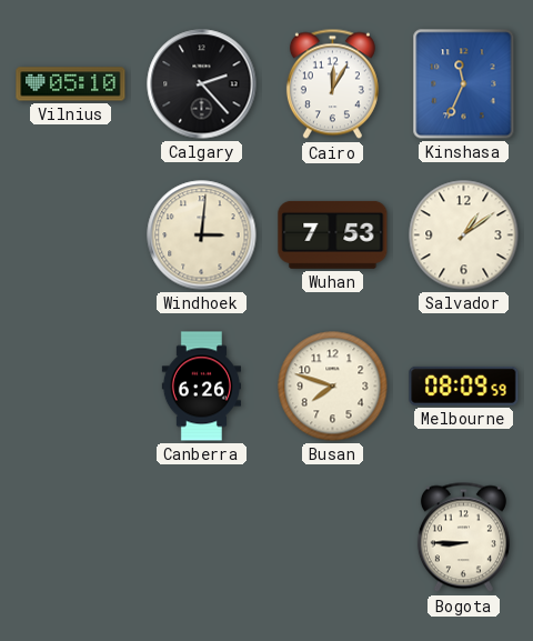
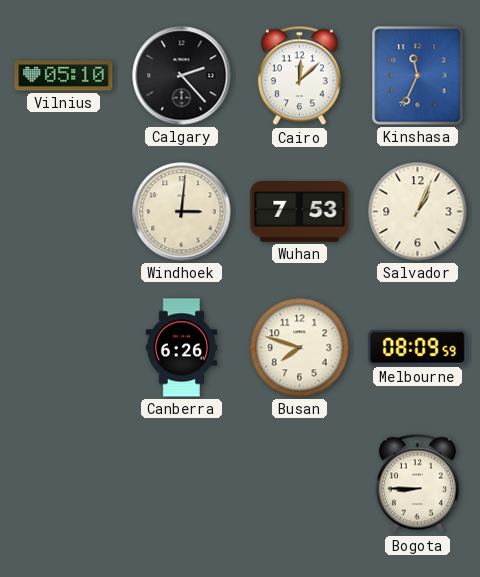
Cairo: 12:05 -> 12:08 (299, 76)
Salvador: 1:09 -> 1:04 (418, 212)
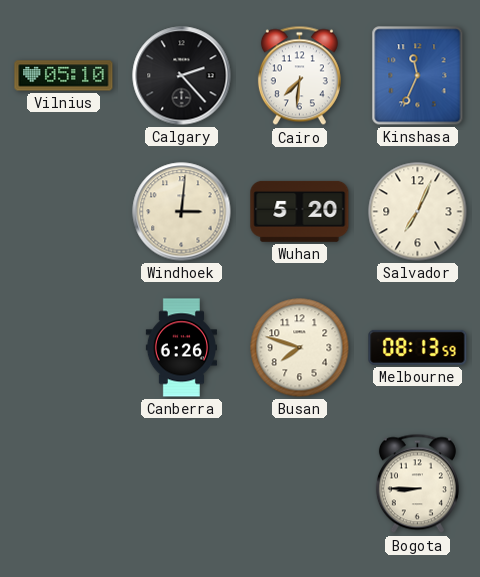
Cairo: 12:08 -> 7:31 (299, 76)
Wuhan: 7:53 -> 5:20 (300, 211)
Salvador: 1:04 -> 7:04 (418, 212)
Melbourne: 08:09 -> 08:13 (418, 347)
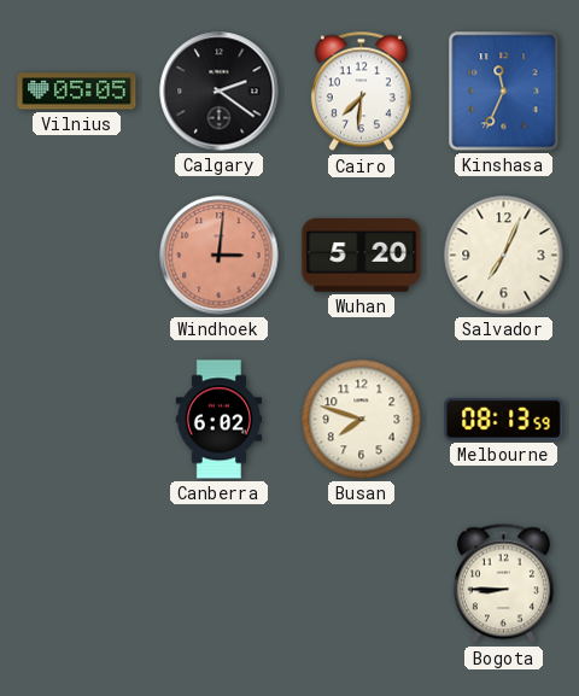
Vilnius: 05:10 -> 05:05 (77, 92)
Calgary: 2:23 -> 2:21 (220, 92)
Windhoek dial: cream -> salmon (220, 256)
Canberra: 6:26 -> 6:02 (218, 420)
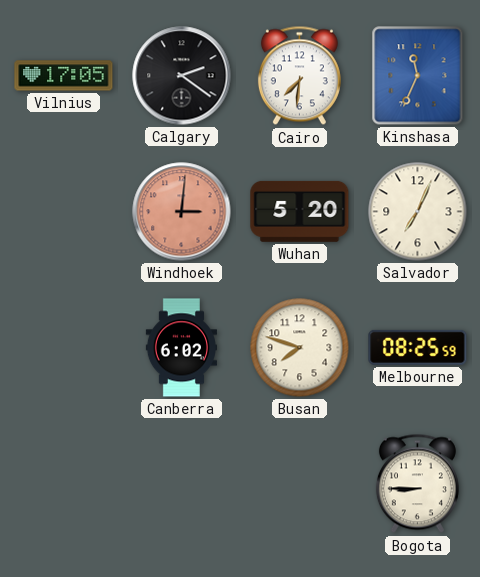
Vilnius: 05:05 -> 17:05 (64, 76)
Melbourne: 08:13 -> 08:25 (418, 347)
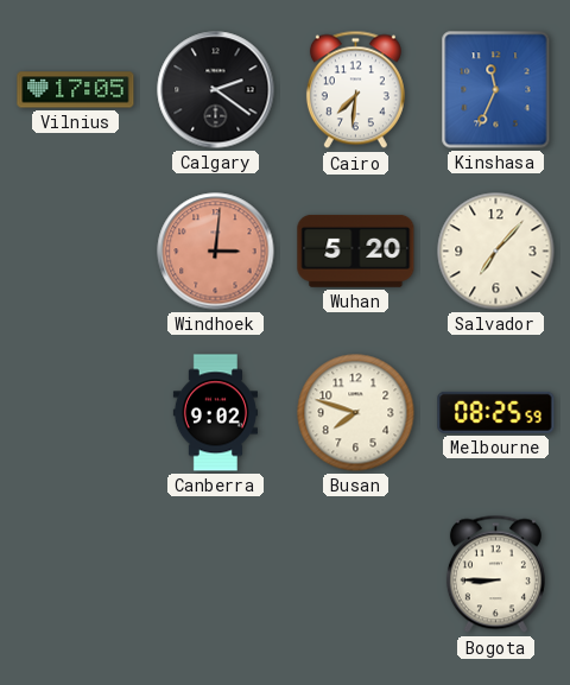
Salvador: 7:04 -> 7:07 (496, 252)
Canberra: 6:02 -> 9:02 (215, 413)
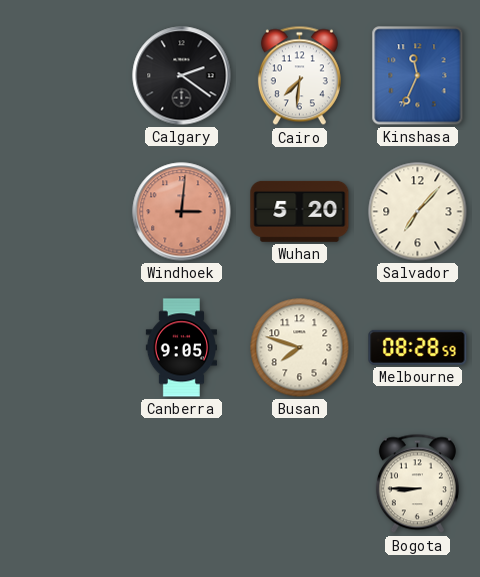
Vilnius: 17:05 -> none (76, 90)
Canberra: 9:02 -> 9:05 (181, 348)
Melbourne: 08:25 -> 08:28 (418, 347)
